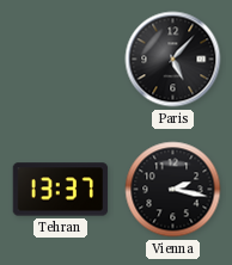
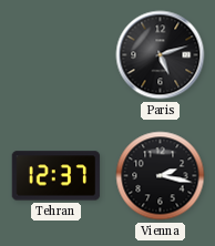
Paris: 5:07 -> 5:12 (161, 55)
Tehran: 13:37 -> 12:37 (57, 176)
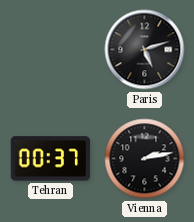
Tehran: 12:37 -> 00:37 (51, 159)
Vienna: 2:17 -> 2:13 (145, 159)
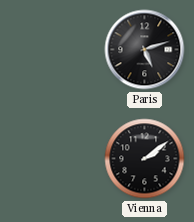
Tehran: 00:37 -> none (51, 159)
Vienna: 2:13 -> 2:09 (145, 159)
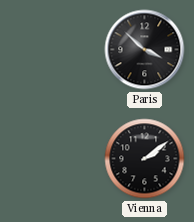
Paris: 5:12 -> 3:52 (145, 50)
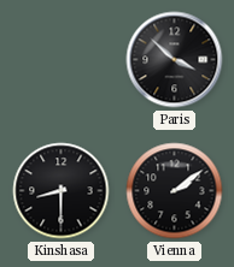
Kinshasa: none -> 8:30 (62, 191)
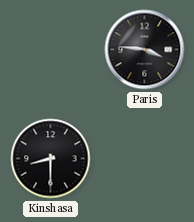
Paris: 3:52 -> 3:46 (145, 50)
Vienna: 2:09 -> none (175, 191)
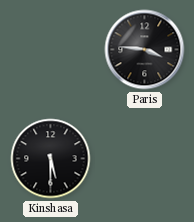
Kinshasa: 8:30 -> 5:30 (51, 159)
